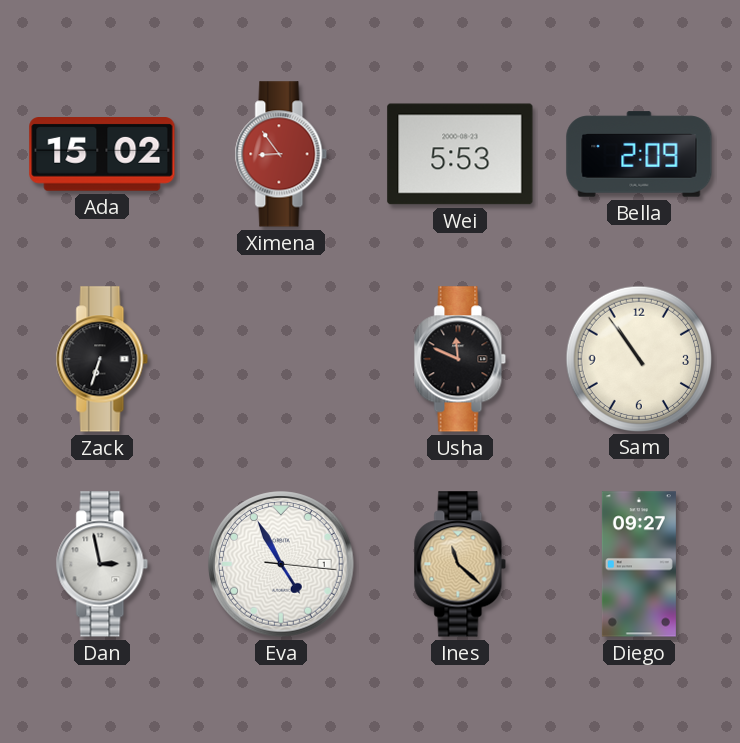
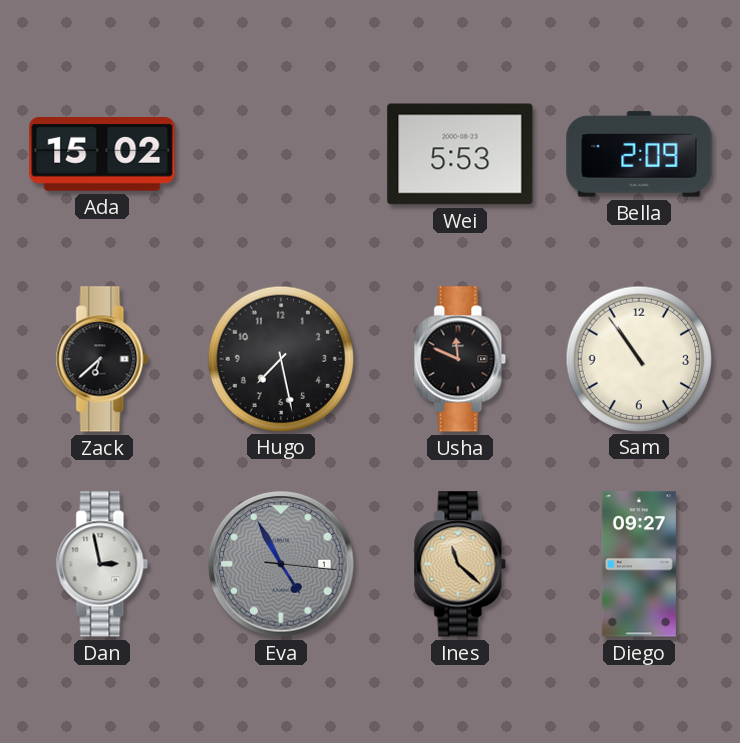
Ximena: 8:54 -> none (281, 154)
Zack: 6:33 -> 6:38 (102, 359)
Hugo: none -> 7:28 (280, 358)
Eva dial: white -> grey (281, 564)
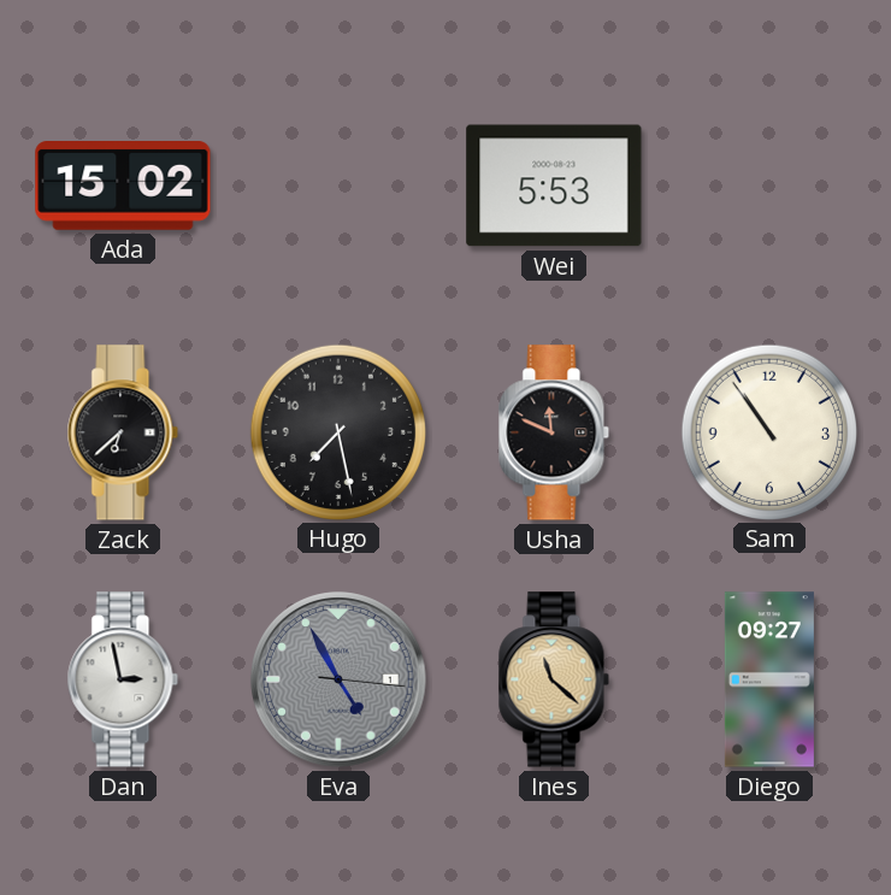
Bella: 2:09 -> none (639, 154)
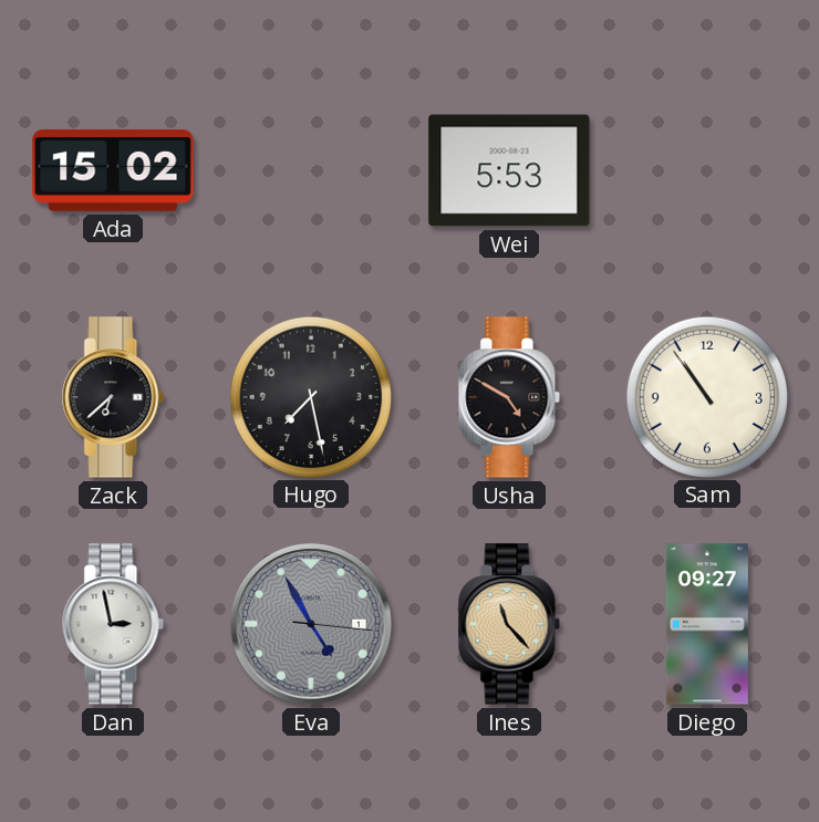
Usha: 11:49 -> 4:50 (509, 397)
Ines: 11:22 -> 11:23 (509, 624)
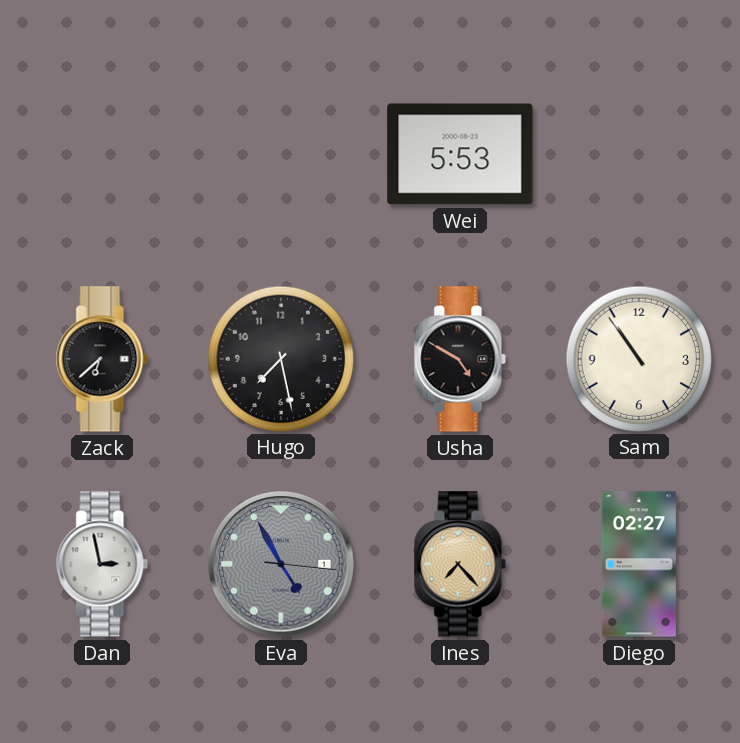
Ada: 15:02 -> none (113, 171)
Ines: 11:23 -> 7:23 (460, 564)
Diego: 09:27 -> 02:27 (639, 564)
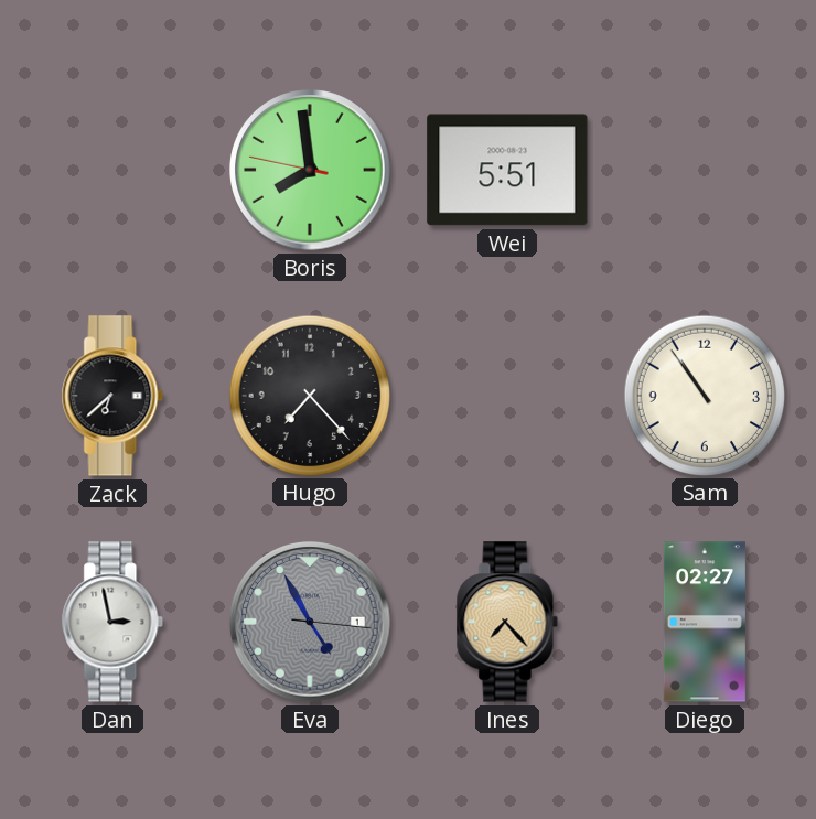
Boris: none -> 7:58 (310, 170)
Wei: 5:53 -> 5:51 (507, 170)
Hugo: 7:28 -> 7:23 (309, 395)
Usha: 4:50 -> none (460, 359)
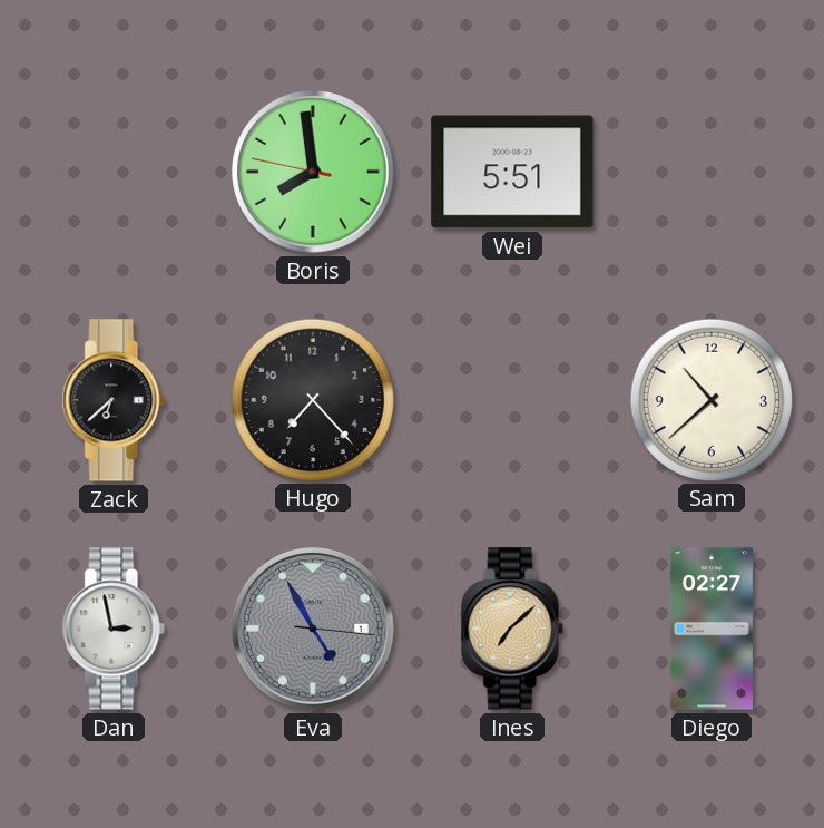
Sam: 10:54 -> 10:38 (710, 399)
Ines: 7:23 -> 7:08 (512, 629)
